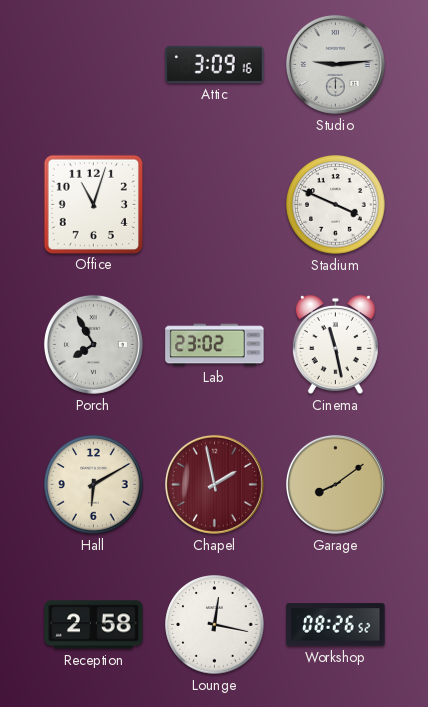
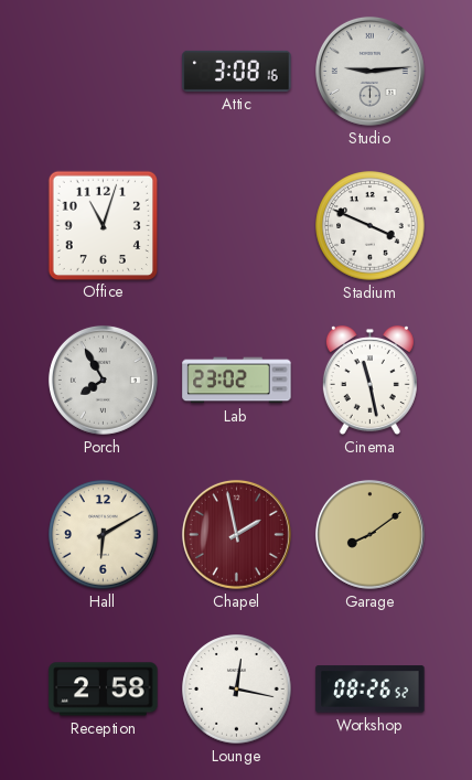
Attic: 3:09 -> 3:08 (237, 71)
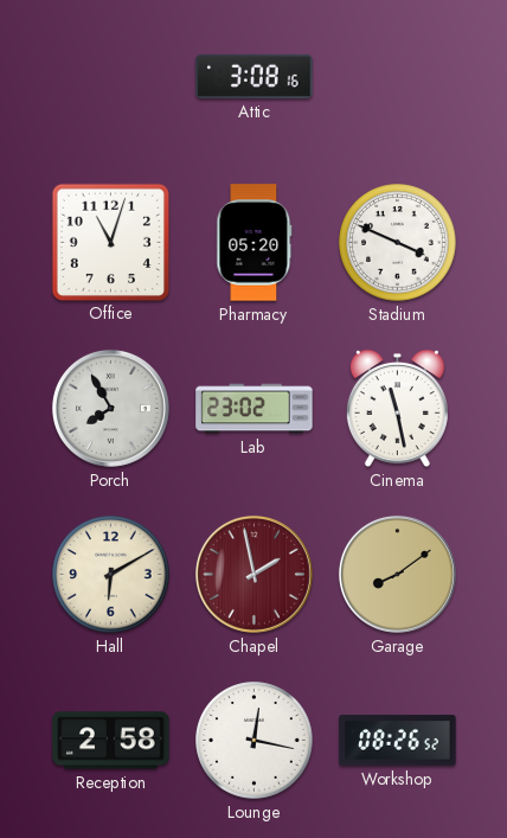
Studio: 9:14 -> none (369, 71)
Pharmacy: none -> 05:20 (255, 243)
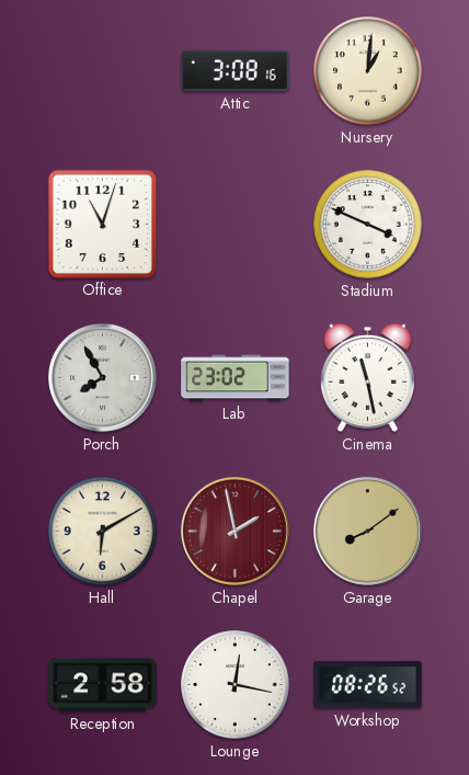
Nursery: none -> 1:01 (368, 71)
Pharmacy: 05:20 -> none (255, 243)
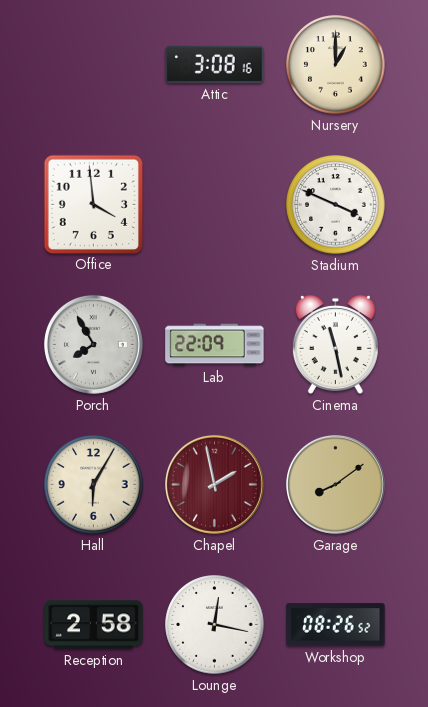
Nursery: 1:01 -> 1:00 (336, 65)
Office: 11:03 -> 3:59 (93, 204)
Lab: 23:02 -> 22:09 (215, 345)
Hall: 6:10 -> 6:05 (94, 485)
